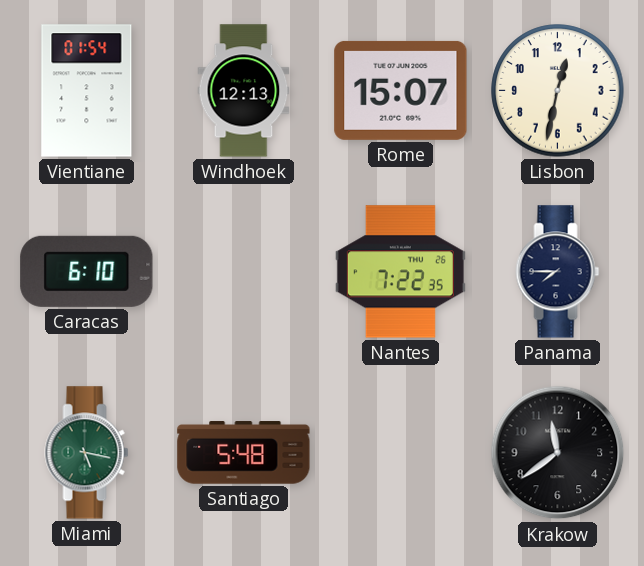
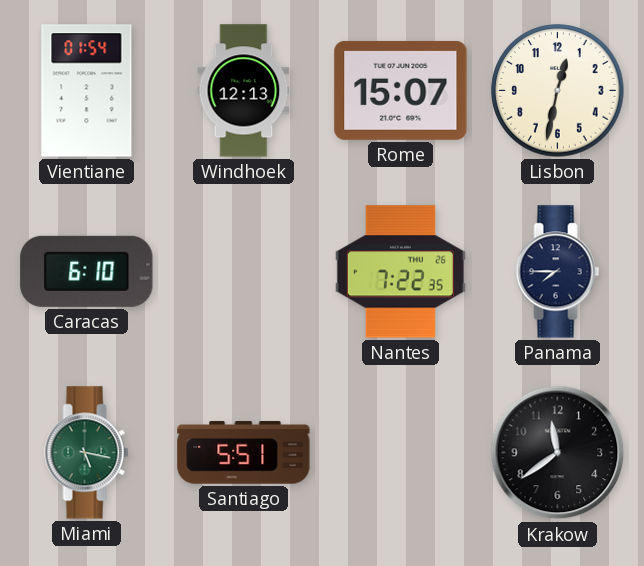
Santiago: 5:48 -> 5:51 (244, 453)
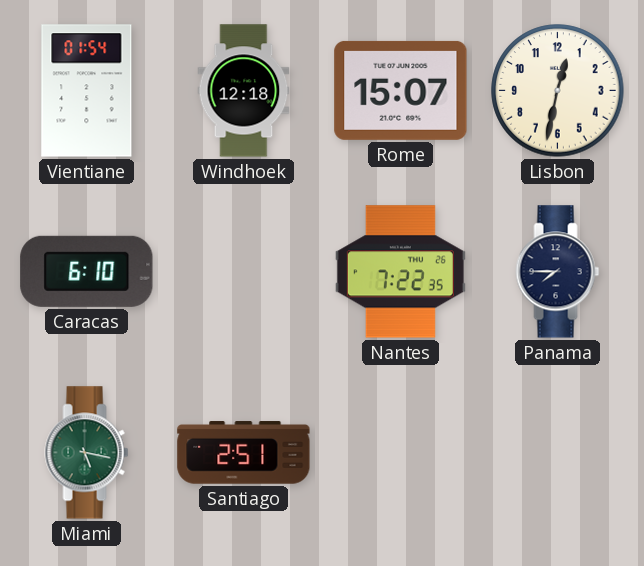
Windhoek: 12:13 -> 12:18 (244, 91)
Santiago: 5:51 -> 2:51 (244, 453)
Krakow: 11:39 -> none (558, 453)
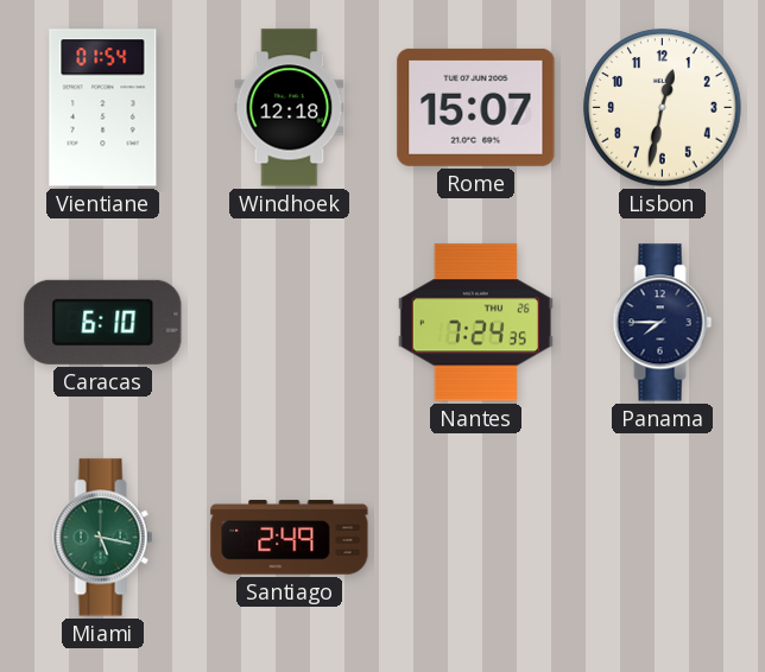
Nantes: 7:22 -> 7:24 (475, 323)
Santiago: 2:51 -> 2:49 (290, 538)
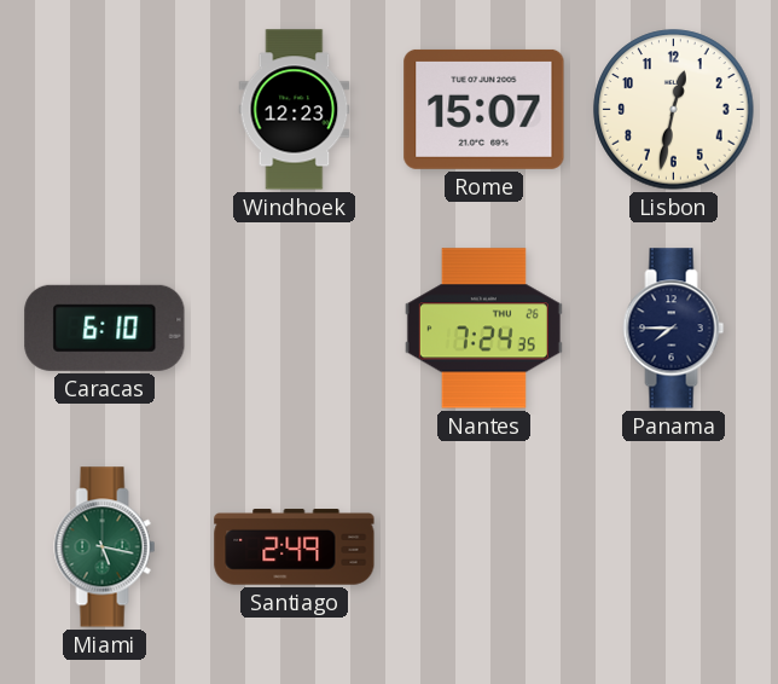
Vientiane: 01:54 -> none (103, 108)
Windhoek: 12:18 -> 12:23 (295, 110)
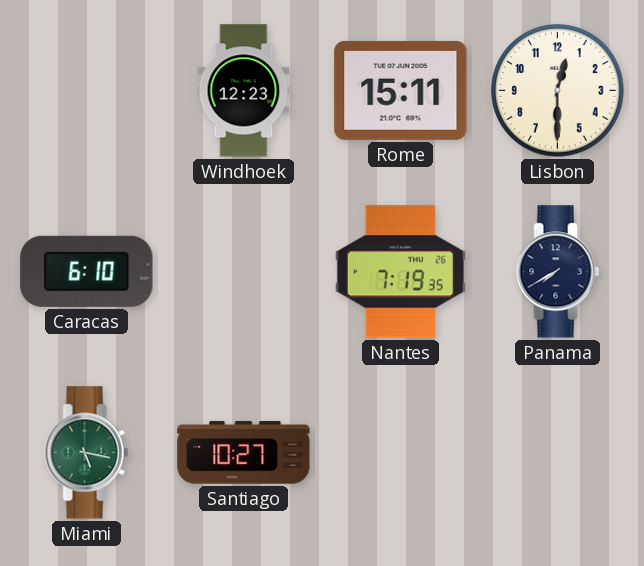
Rome: 15:07 -> 15:11 (401, 90)
Lisbon: 12:32 -> 12:30 (558, 91)
Nantes: 7:24 -> 7:19 (400, 272)
Panama: 7:45 -> 7:40 (558, 272)
Santiago: 2:49 -> 10:27 (244, 453)
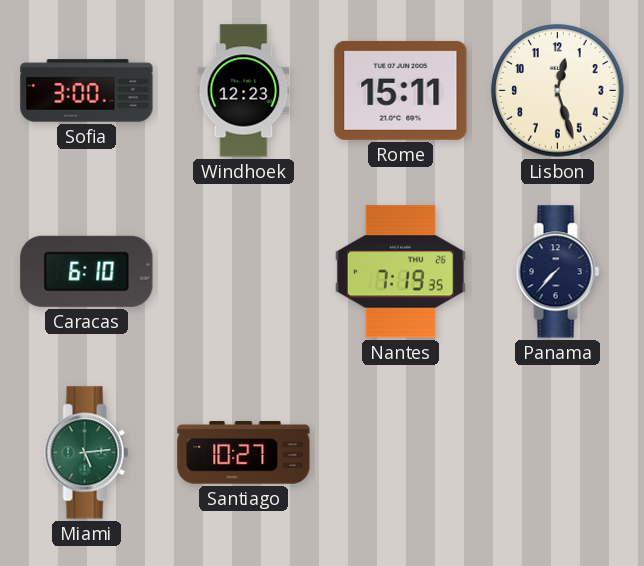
Sofia: none -> 3:00 (87, 91)
Lisbon: 12:30 -> 12:27 (558, 91)
Panama: 7:40 -> 7:37 (558, 272)
Miami: 5:17 -> 5:14 (87, 453)
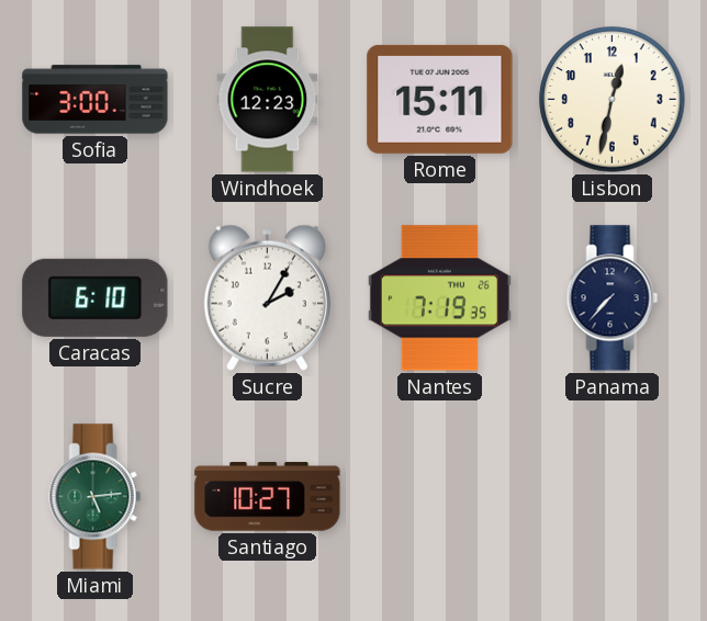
Lisbon: 12:27 -> 12:32 (613, 100)
Sucre: none -> 2:05 (267, 297)
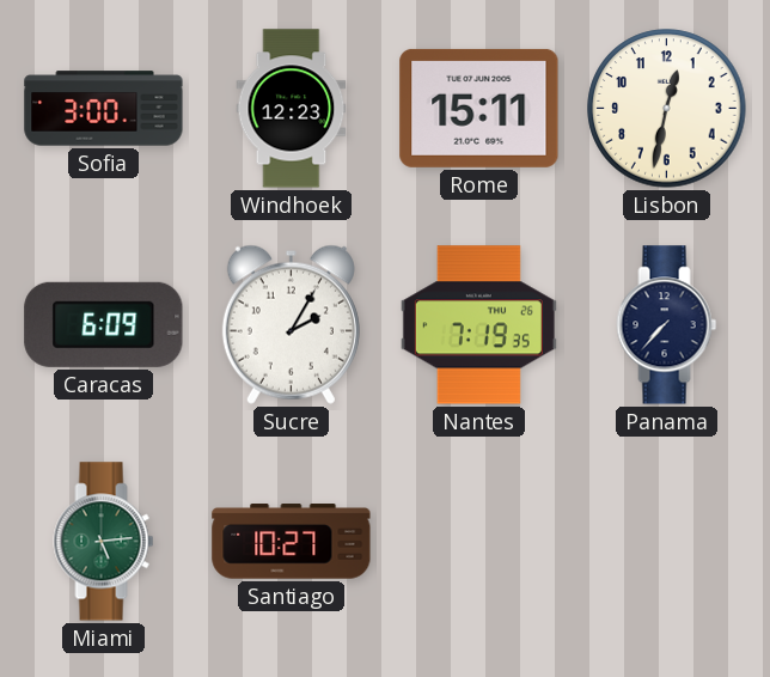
Caracas: 6:10 -> 6:09 (104, 324)
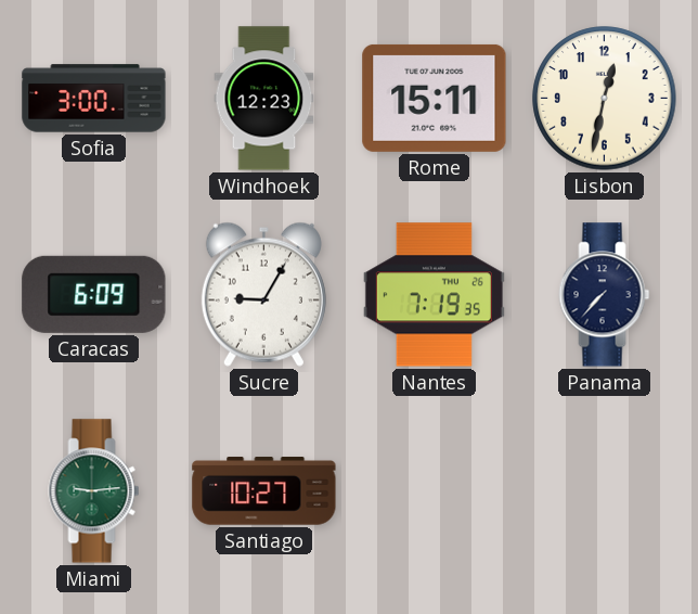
Sucre: 2:05 -> 9:05 (263, 294)
Miami: 5:14 -> 9:14 (94, 491)
